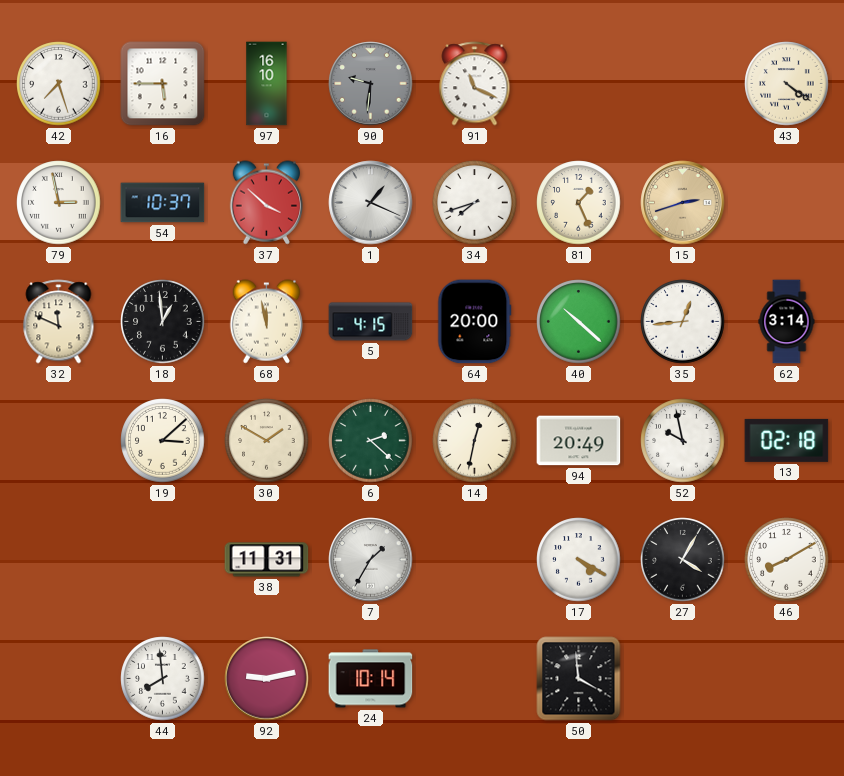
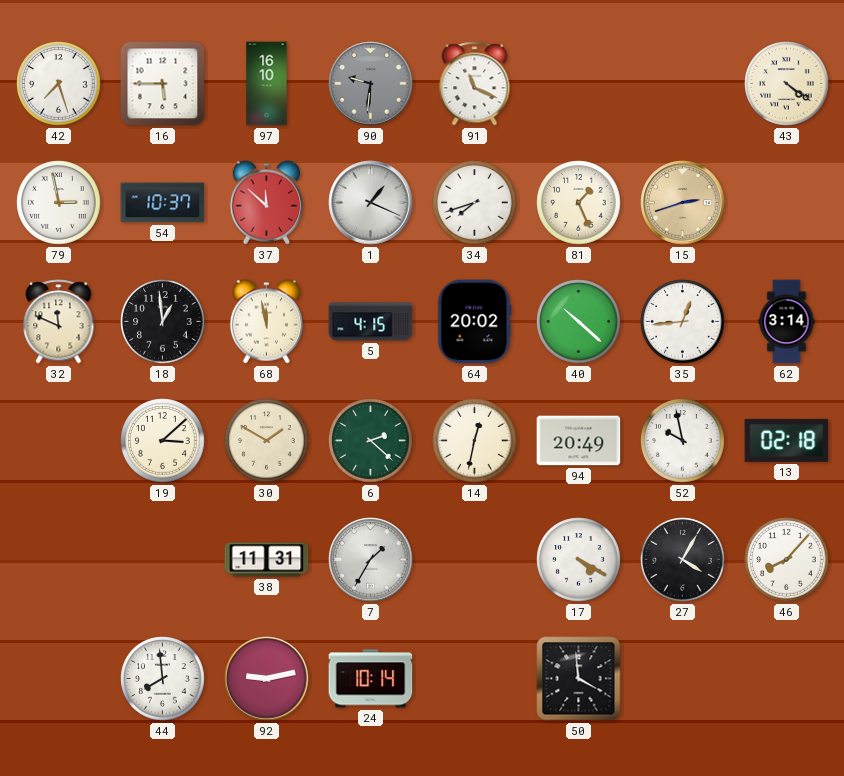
37: 3:52 -> 11:52 (267, 203)
64: 20:00 -> 20:02 (475, 322)
46: 8:10 -> 8:07 (787, 560)
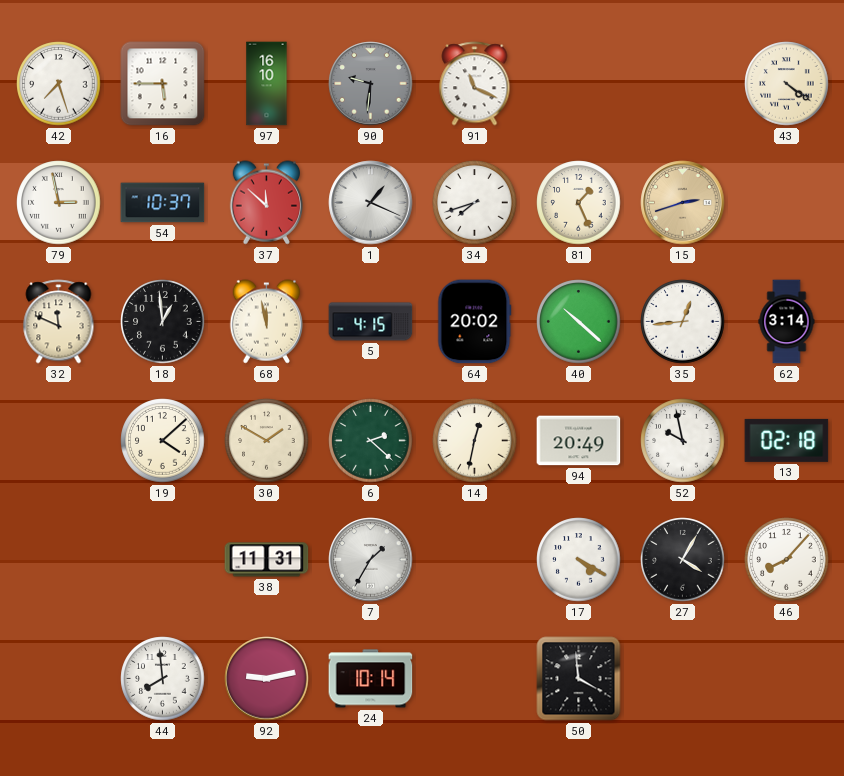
19: 3:08 -> 4:08 (163, 441)
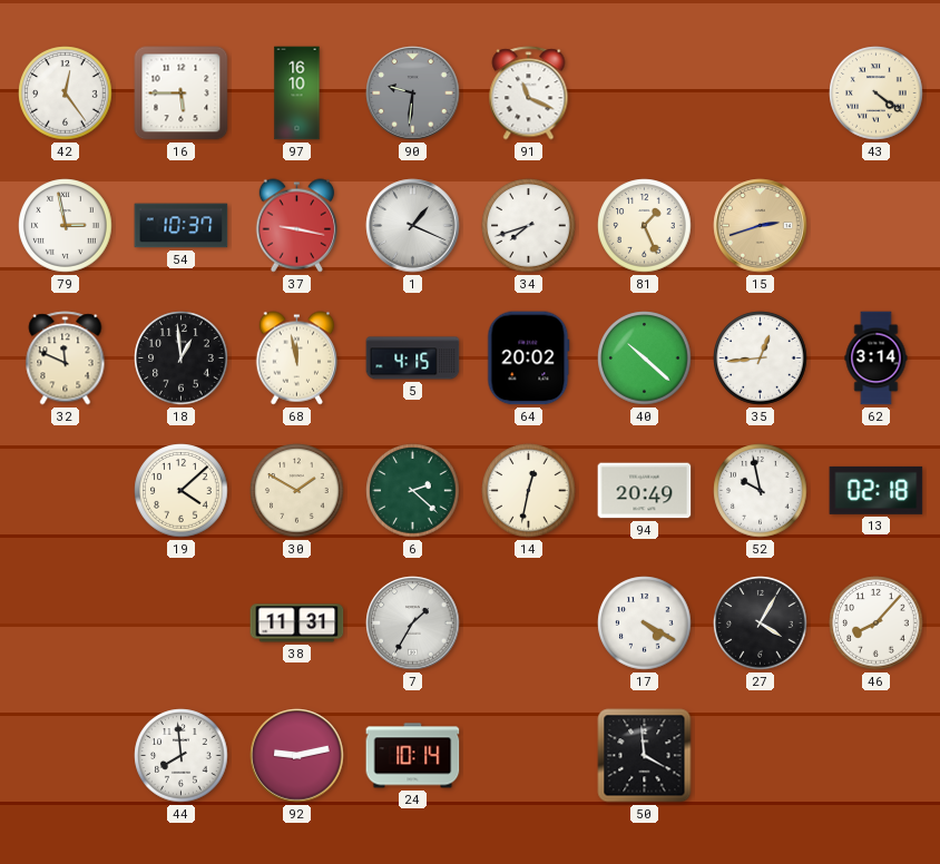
42: 7:27 -> 12:24 (66, 94)
37: 11:52 -> 9:17 (297, 226)
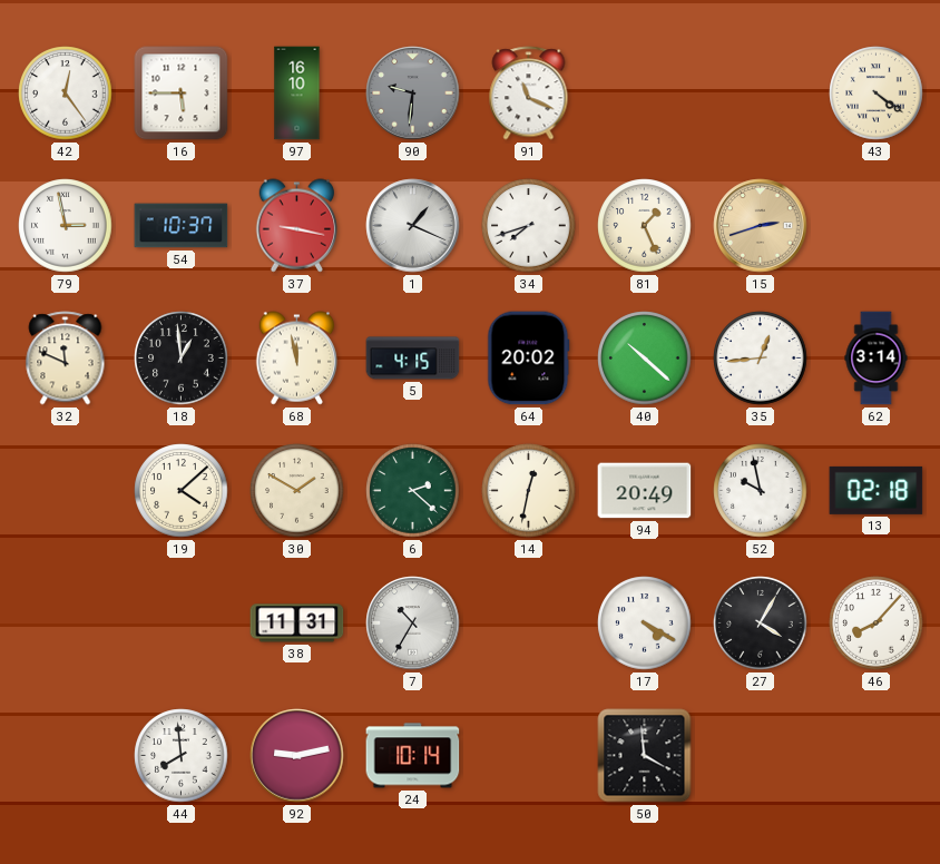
7: 1:35 -> 10:35 (413, 624)
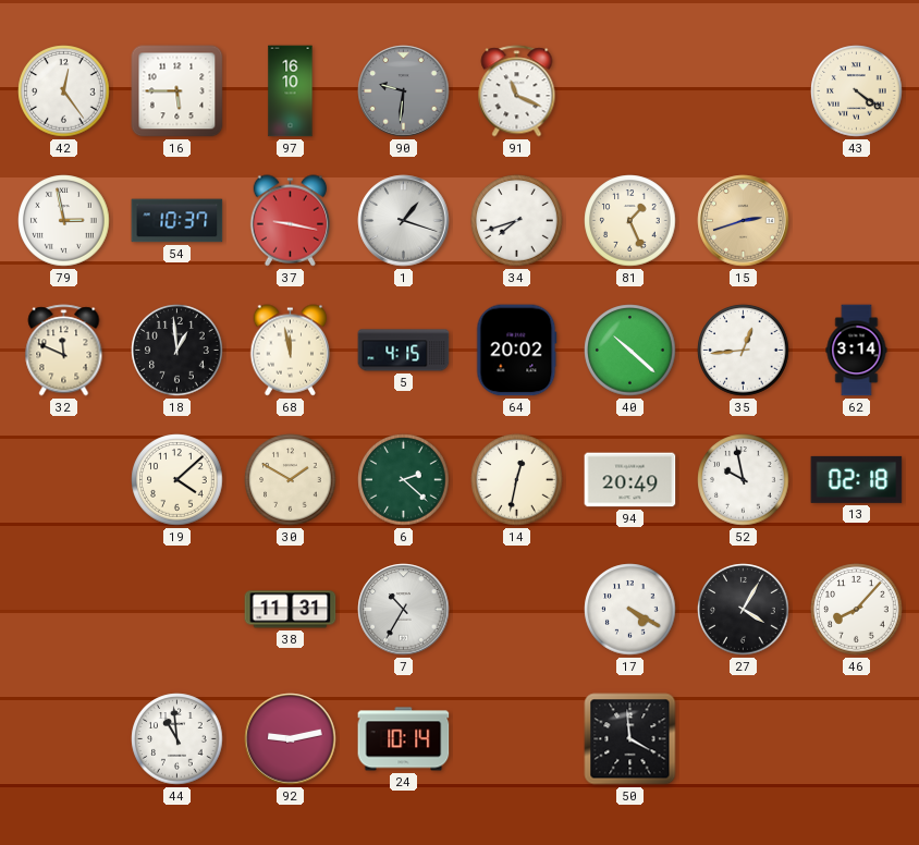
1: 1:19 -> 1:18 (404, 221)
44: 7:59 -> 10:59 (177, 739)
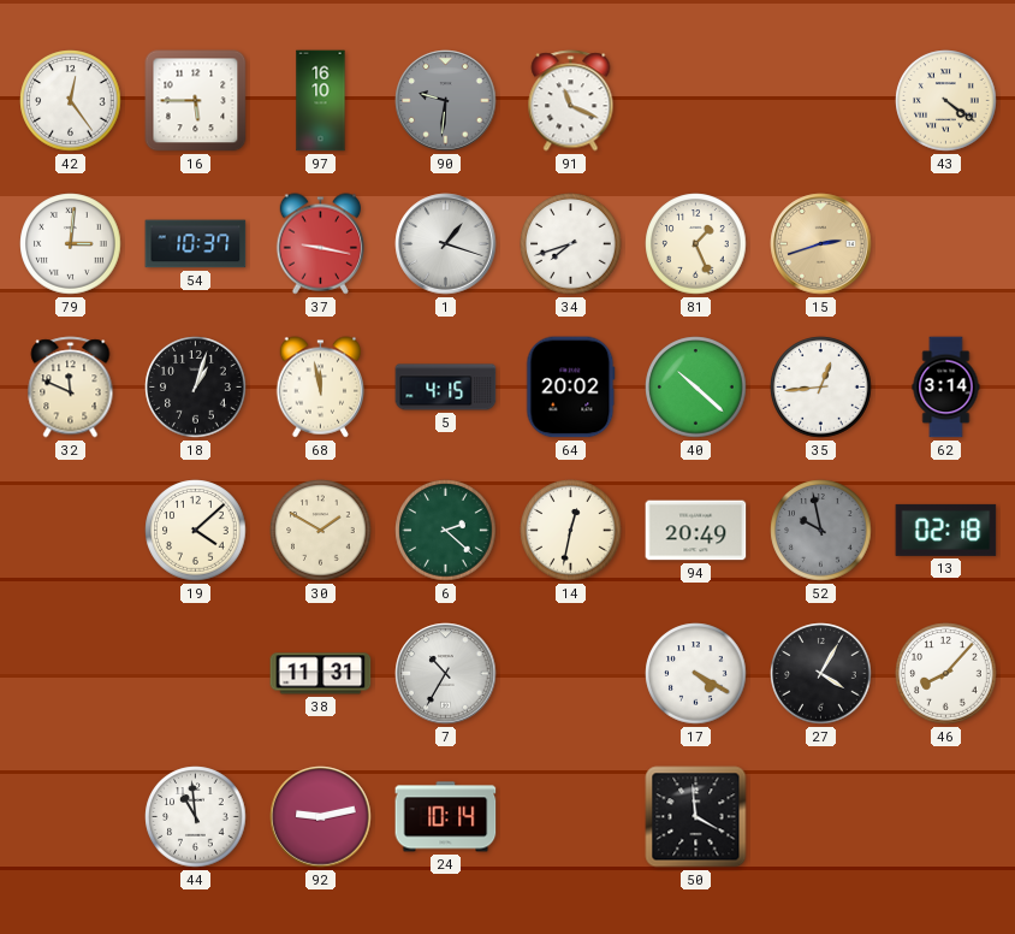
79: 2:58 -> 3:01 (71, 244)
18: 12:59 -> 1:03 (196, 388)
52 dial: white -> grey (821, 531)
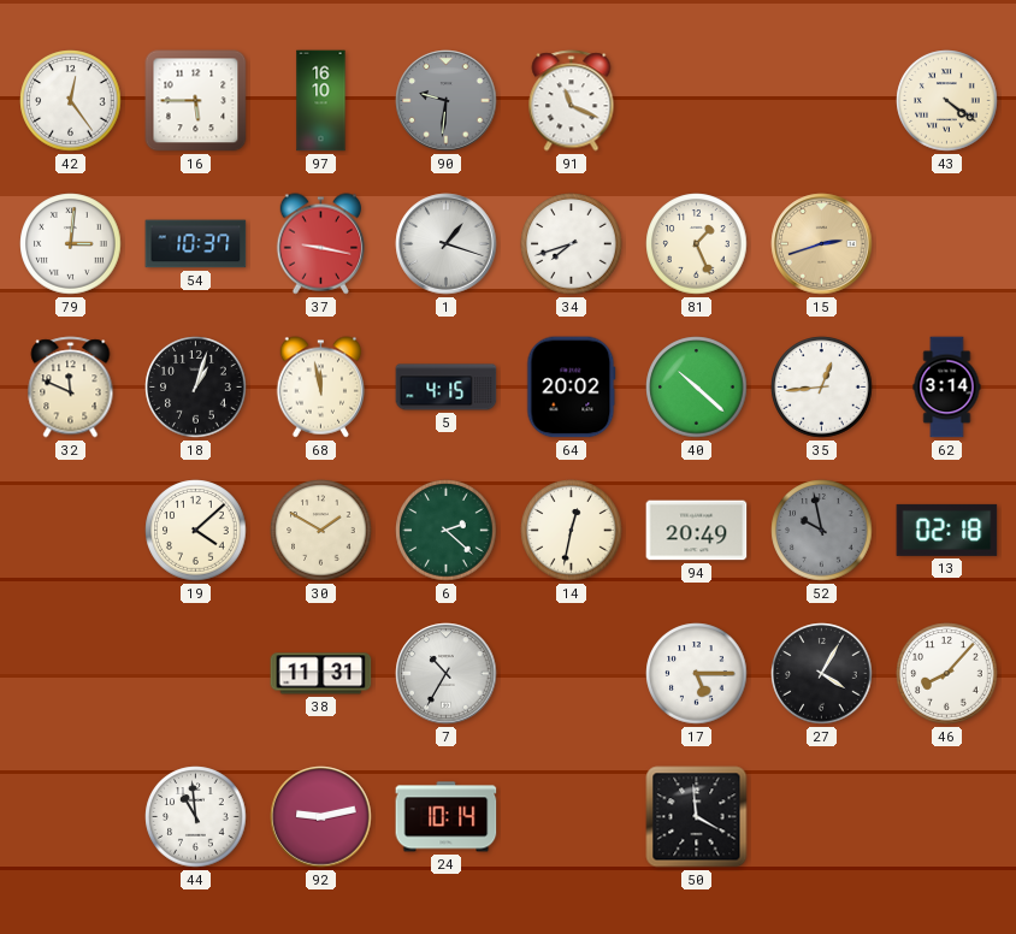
17: 4:20 -> 5:15 (697, 674)
